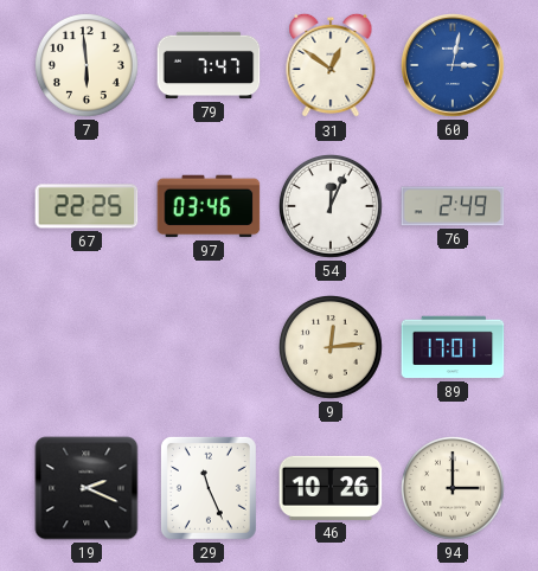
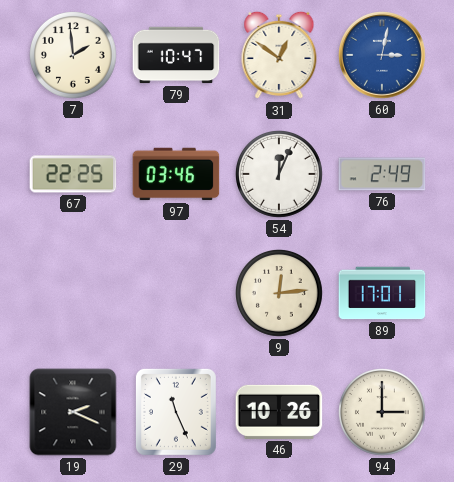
7: 5:59 -> 1:59 (74, 56)
79: 7:47 -> 10:47 (176, 55)
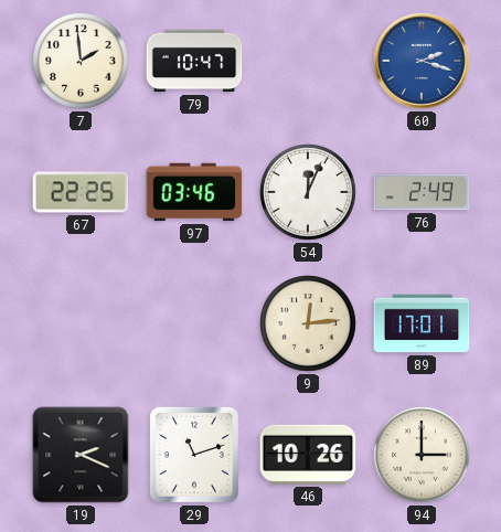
31: 12:51 -> none (279, 55)
60: 3:02 -> 2:18 (423, 62)
29: 11:26 -> 11:12 (194, 455)
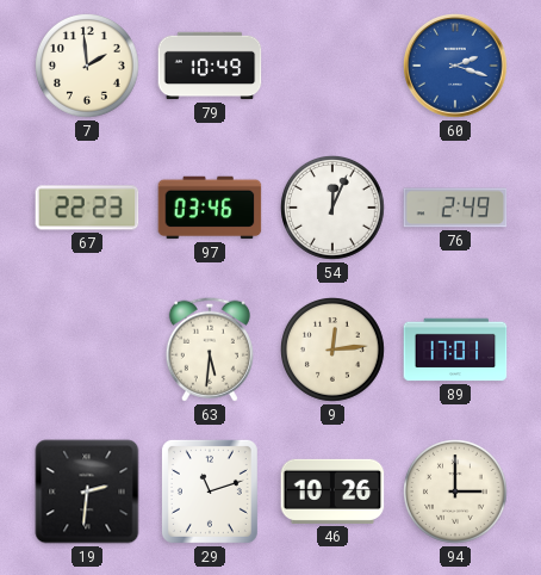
79: 10:47 -> 10:49 (210, 66)
67: 22:25 -> 22:23 (87, 208)
63: none -> 5:31 (210, 350)
19: 2:19 -> 2:31 (87, 491)
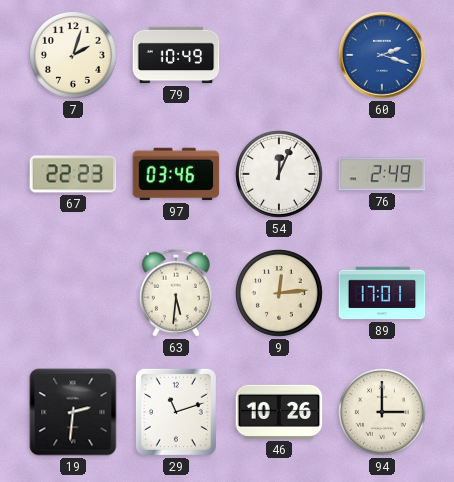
7: 1:59 -> 2:03 (74, 56)
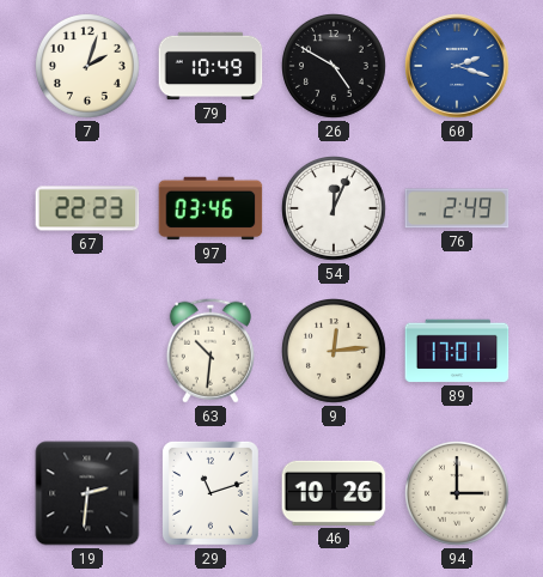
26: none -> 4:50 (335, 67)
63: 5:31 -> 10:31 (211, 351)
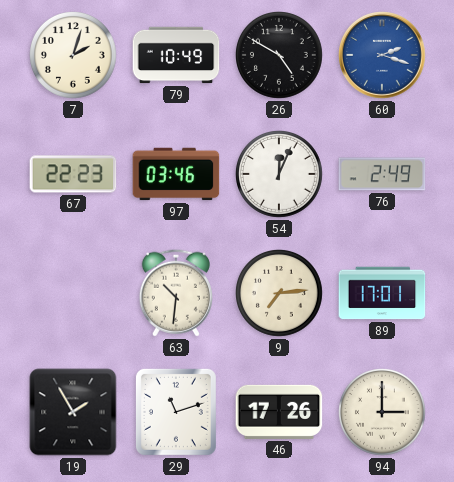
9: 12:14 -> 7:14 (280, 294)
19: 2:31 -> 1:55 (73, 412)
46: 10:26 -> 17:26 (279, 412)
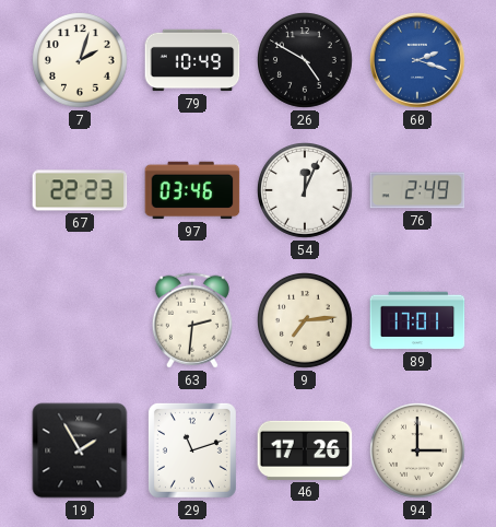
63: 10:31 -> 2:31 (192, 320)
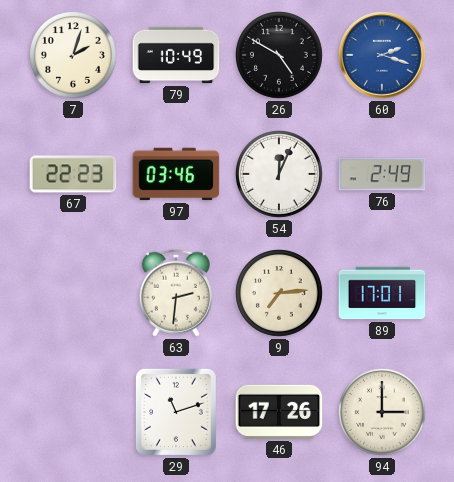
19: 1:55 -> none (80, 450)
